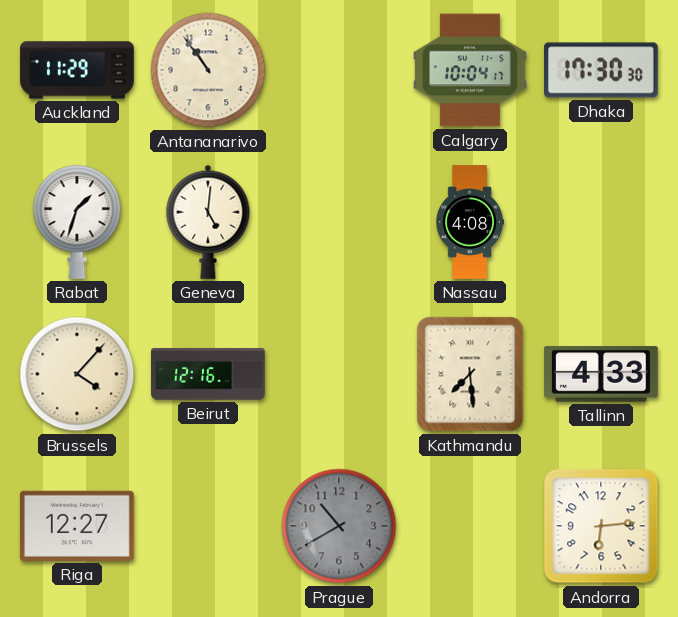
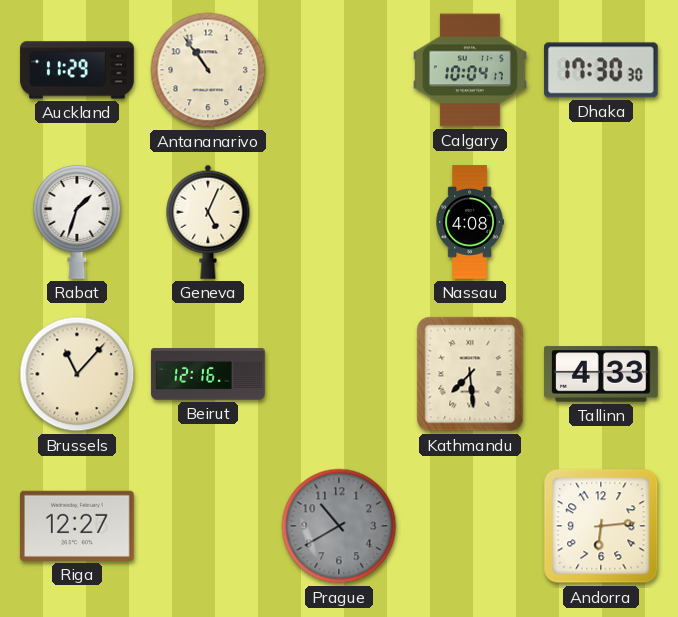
Geneva: 5:01 -> 5:04 (208, 222)
Brussels: 4:07 -> 11:07 (77, 374)
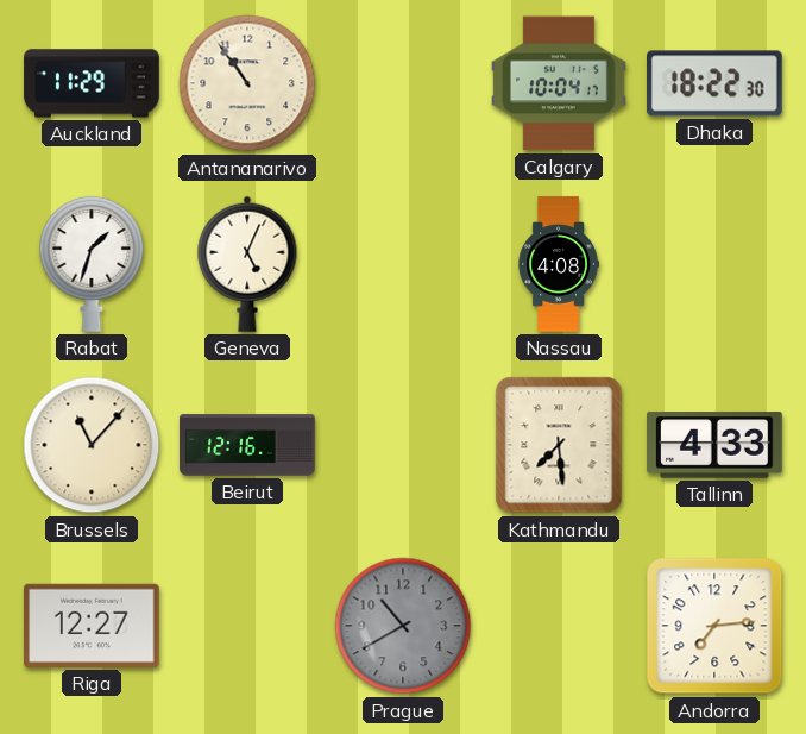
Dhaka: 17:30 -> 18:22 (716, 83)
Andorra: 6:14 -> 7:14 (714, 626)
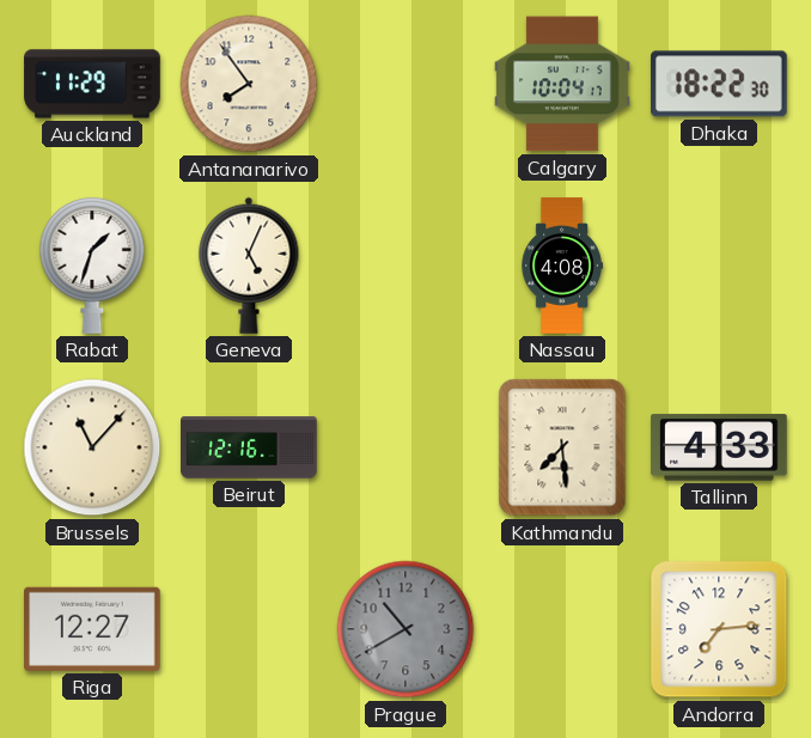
Antananarivo: 10:54 -> 7:54 (249, 84)
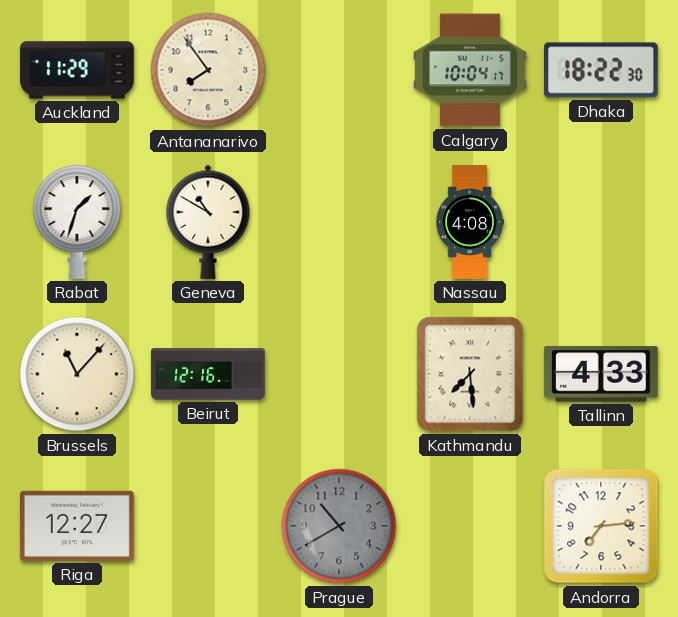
Geneva: 5:04 -> 10:50 (208, 222)
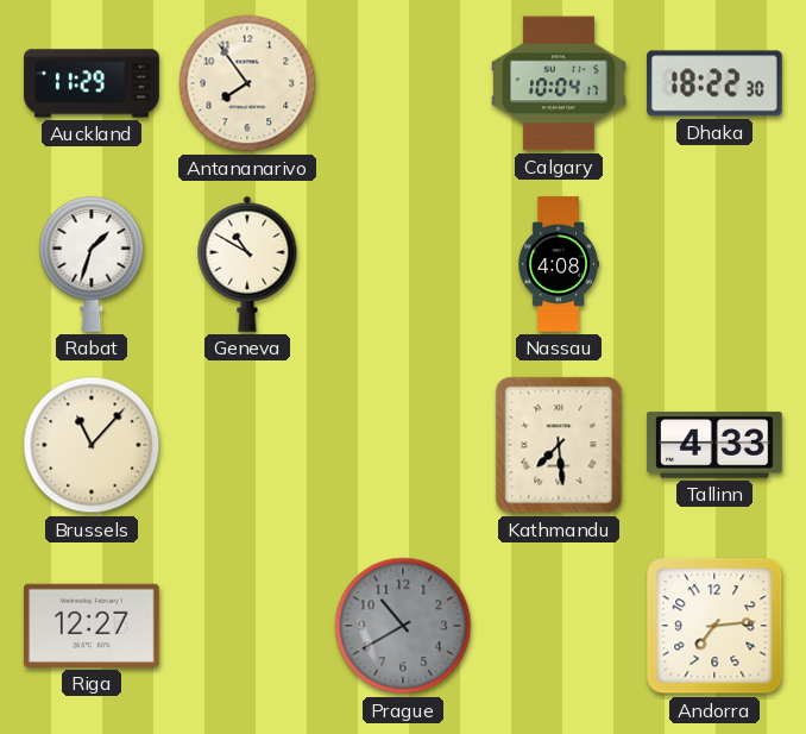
Beirut: 12:16 -> none (208, 374)
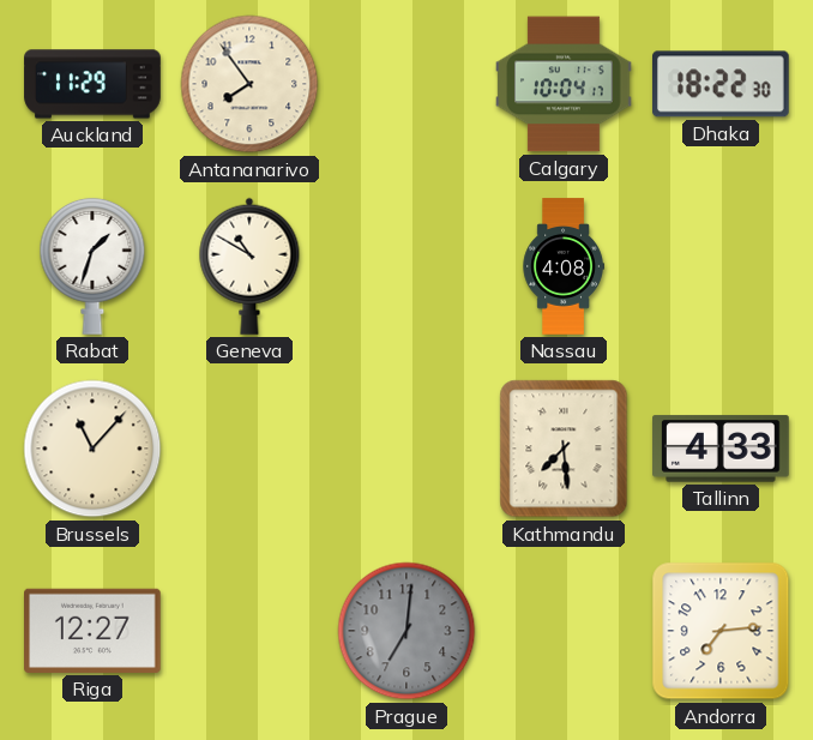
Prague: 10:40 -> 7:01 (406, 631)
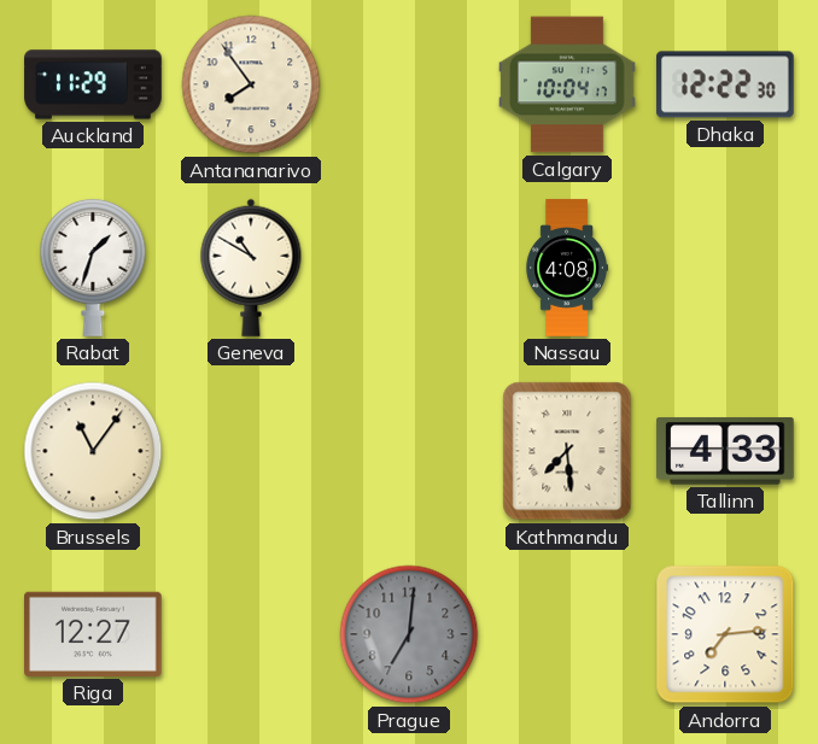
Dhaka: 18:22 -> 12:22 (726, 84)
Brussels: 11:07 -> 11:06 (93, 451)
